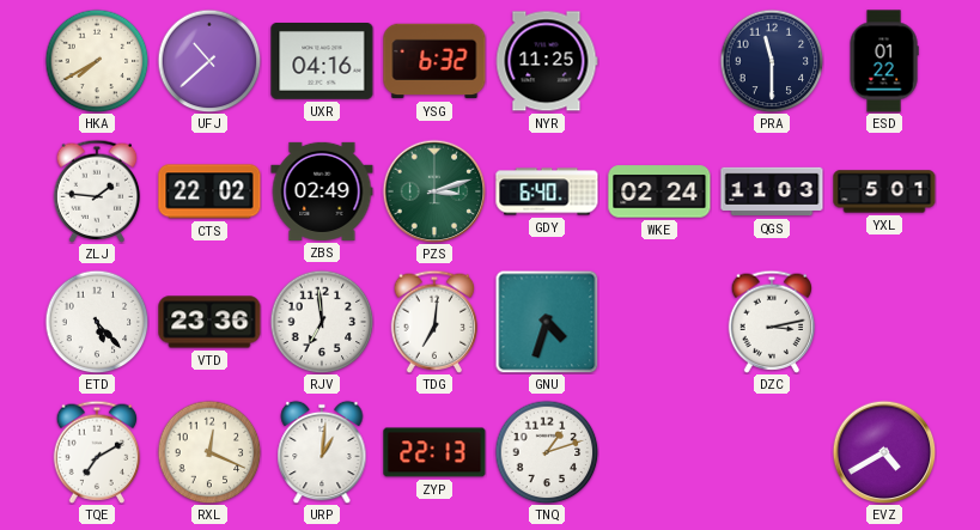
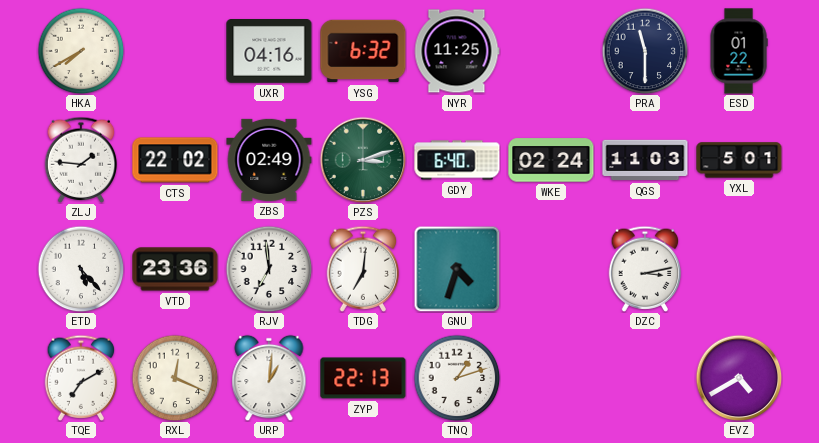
UFJ: 10:38 -> none (209, 61)
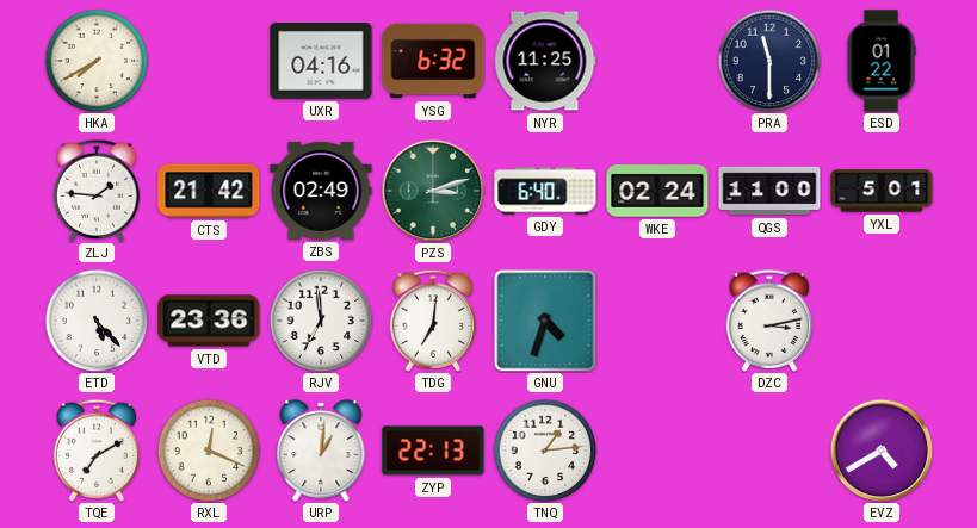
CTS: 22:02 -> 21:42 (209, 191)
QGS: 11:03 -> 11:00 (769, 191)
TNQ: 1:12 -> 1:14 (545, 451)
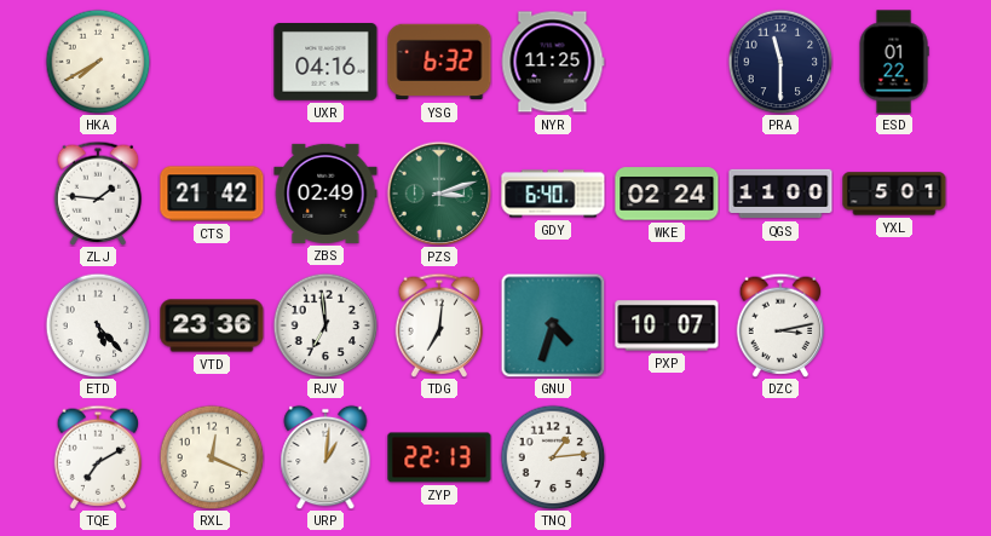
PXP: none -> 10:07 (667, 325)
EVZ: 4:40 -> none (882, 451)
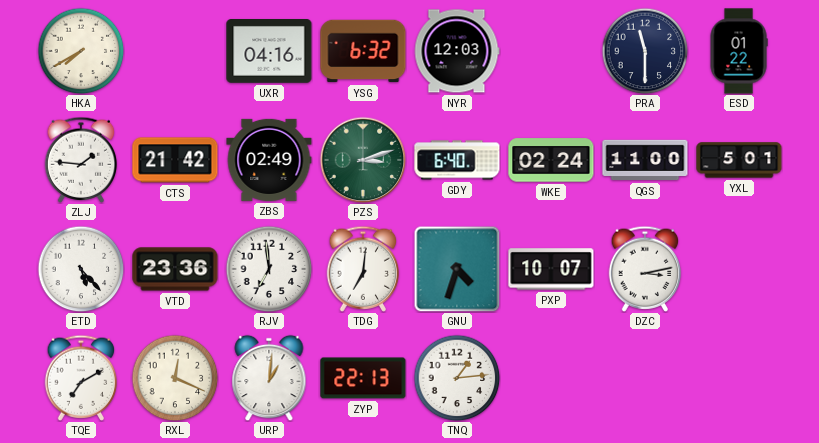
NYR: 11:25 -> 12:03 (457, 51)
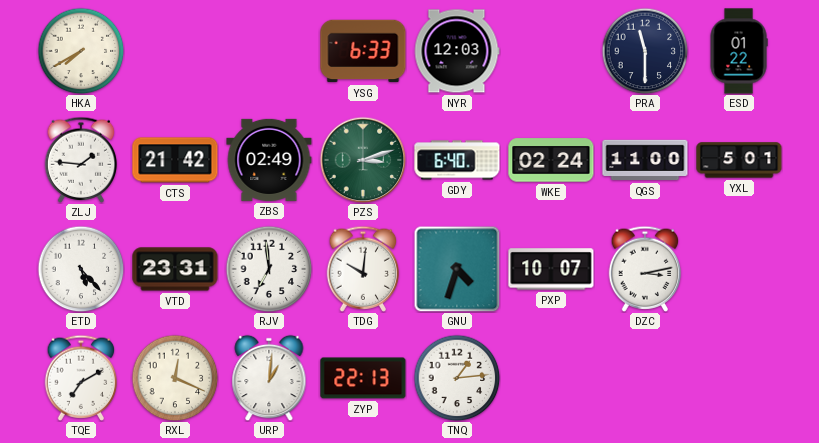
UXR: 04:16 -> none (269, 52)
YSG: 6:32 -> 6:33 (363, 51)
VTD: 23:36 -> 23:31 (175, 269)
TDG: 7:01 -> 10:01 (363, 269)
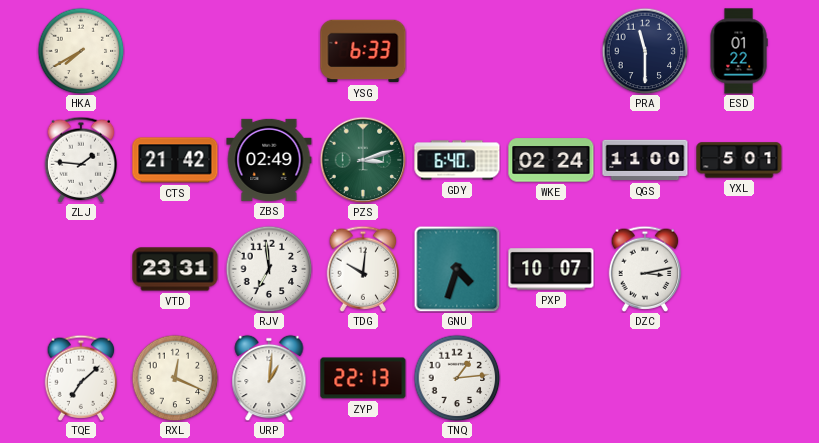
NYR: 12:03 -> none (457, 51)
ETD: 5:23 -> none (81, 269)
TQE: 7:10 -> 7:08 (81, 378)
